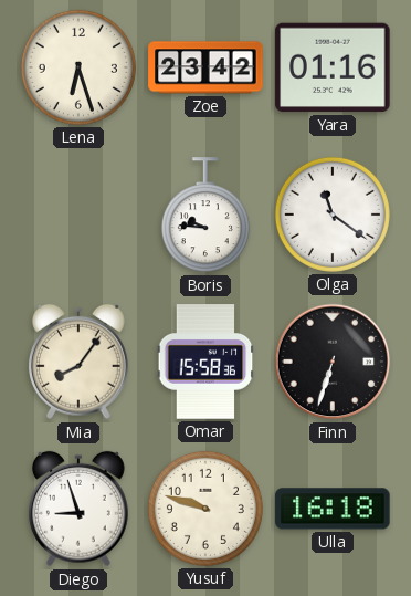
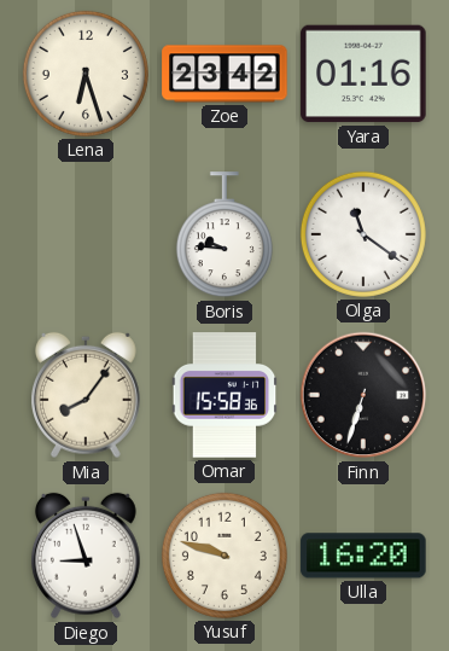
Ulla: 16:18 -> 16:20 (363, 556)
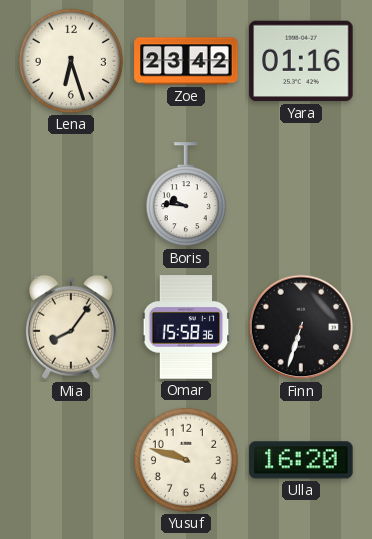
Olga: 11:21 -> none (363, 234)
Diego: 8:57 -> none (86, 556)
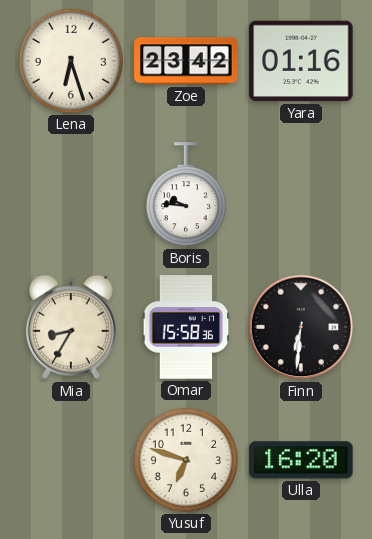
Mia: 8:06 -> 8:35 (71, 327)
Finn: 6:33 -> 6:31 (301, 327)
Yusuf: 9:48 -> 6:48 (186, 460)
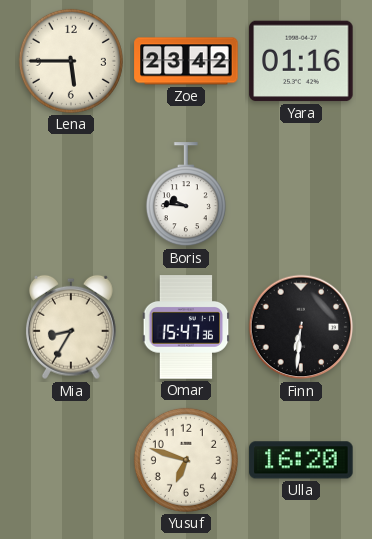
Lena: 6:27 -> 5:45 (71, 61)
Omar: 15:58 -> 15:47 (186, 327)
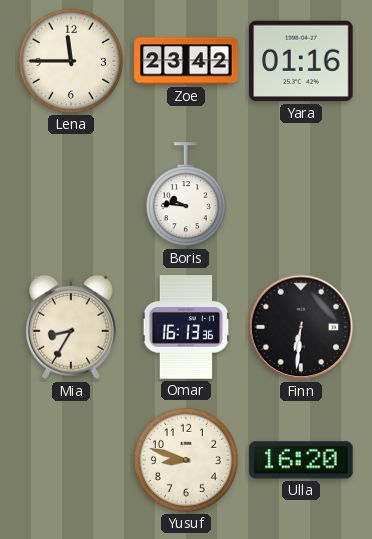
Lena: 5:45 -> 11:45 (71, 61)
Omar: 15:47 -> 16:13 (186, 327)
Yusuf: 6:48 -> 8:48 (186, 460)
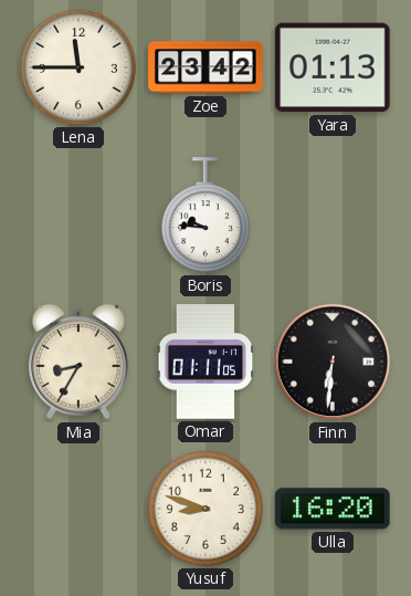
Yara: 01:16 -> 01:13 (333, 67)
Omar: 16:13 -> 01:11 (205, 362)
